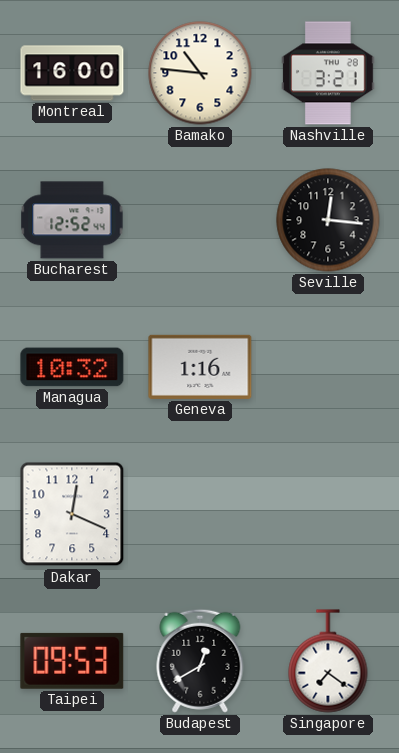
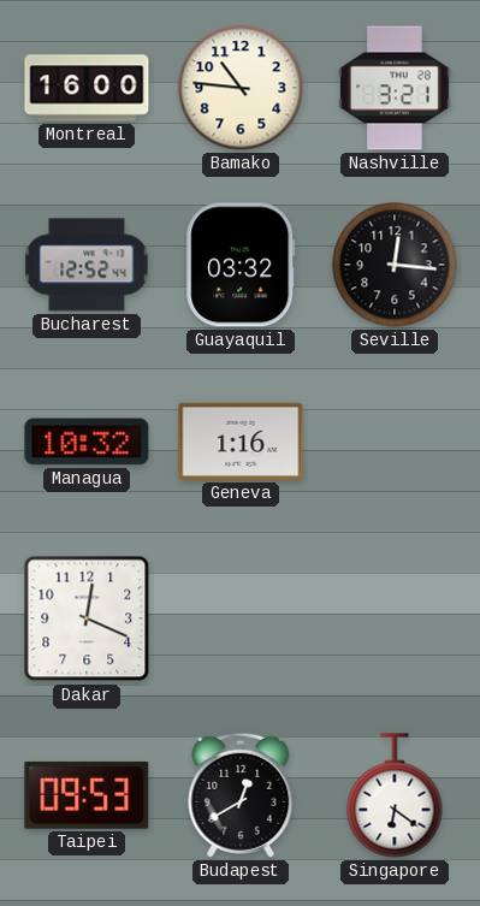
Guayaquil: none -> 03:32 (241, 265)
Singapore: 7:21 -> 6:21 (395, 795)
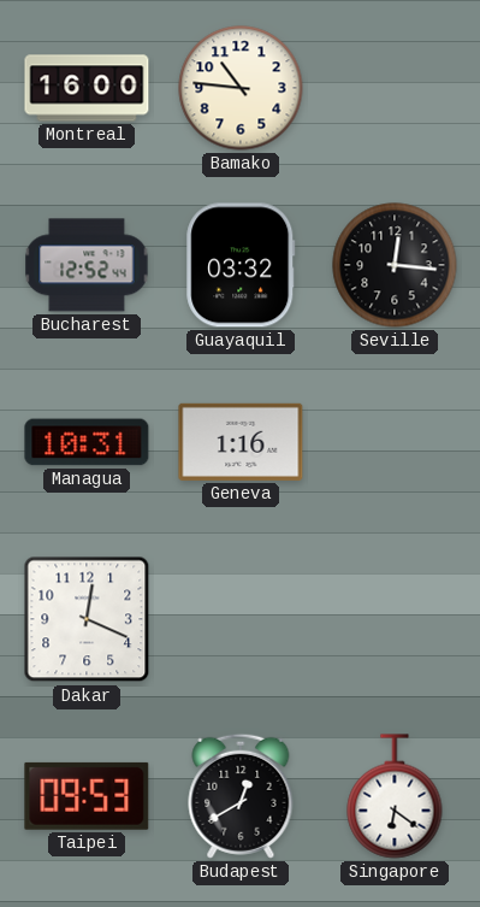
Nashville: 3:21 -> none (395, 88)
Managua: 10:32 -> 10:31 (87, 442)
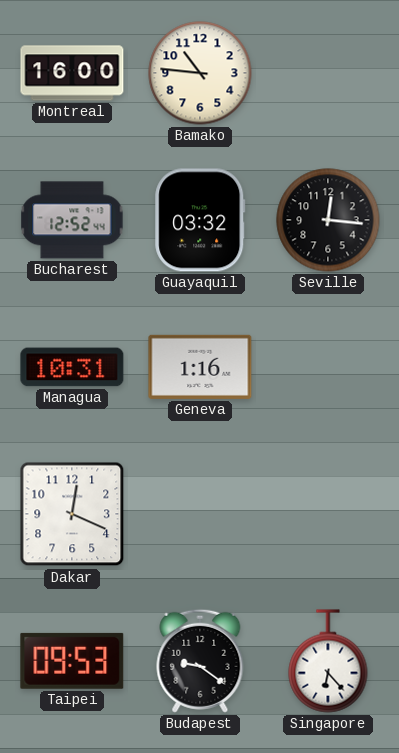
Budapest: 12:40 -> 9:21 (200, 661)
Singapore: 6:21 -> 6:23 (328, 661)
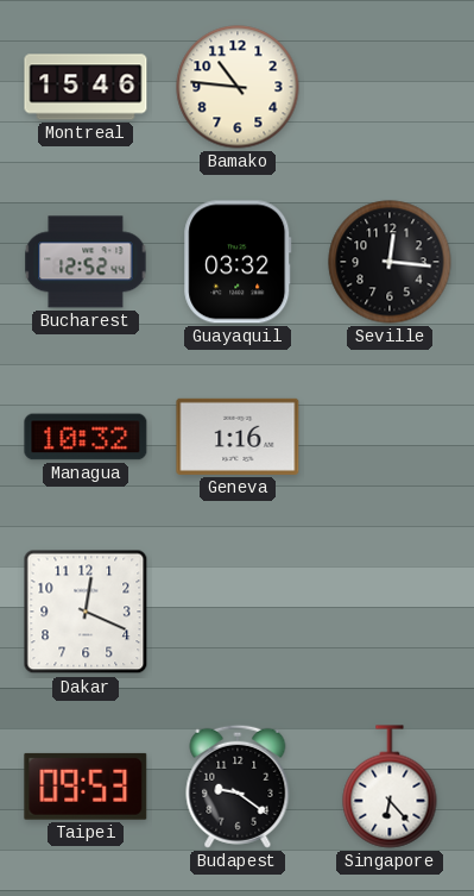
Montreal: 16:00 -> 15:46 (86, 87)
Managua: 10:31 -> 10:32 (86, 437)
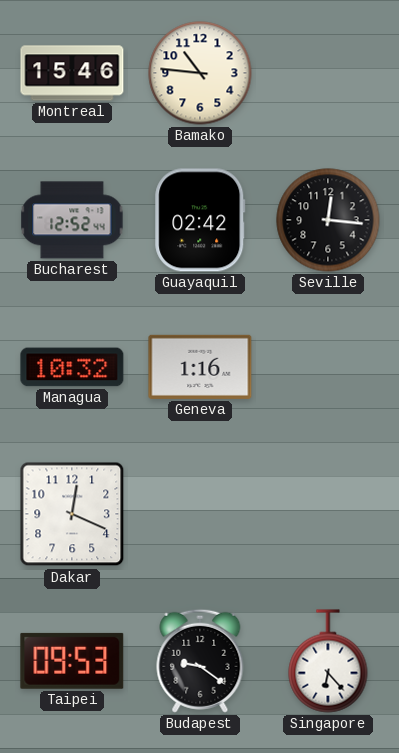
Guayaquil: 03:32 -> 02:42 (200, 220)
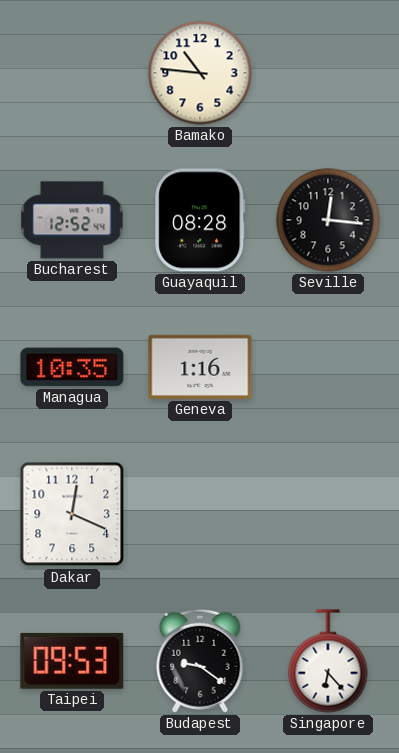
Montreal: 15:46 -> none (72, 73)
Guayaquil: 02:42 -> 08:28 (200, 220)
Managua: 10:32 -> 10:35 (72, 367)
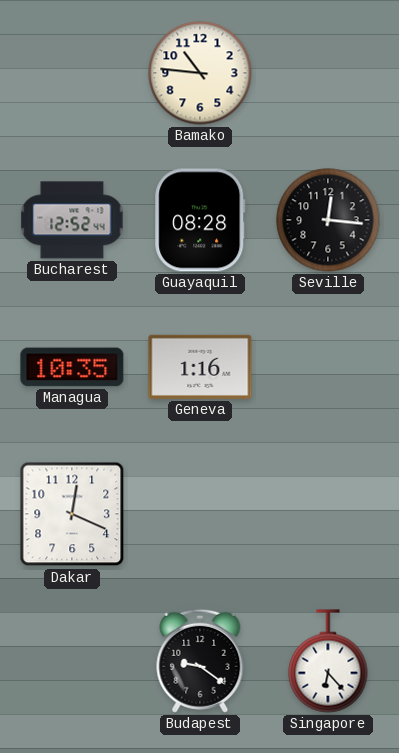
Taipei: 09:53 -> none (72, 661)
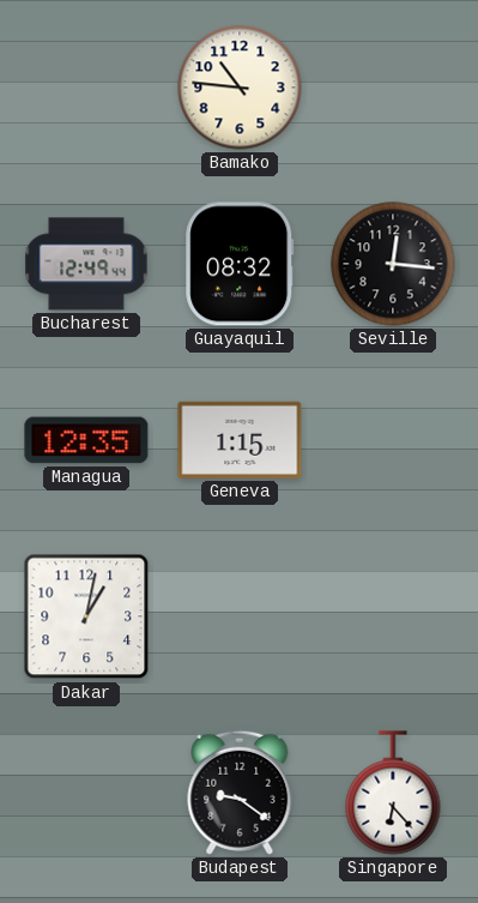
Bucharest: 12:52 -> 12:49 (86, 264)
Guayaquil: 08:28 -> 08:32 (240, 264)
Managua: 10:35 -> 12:35 (86, 440)
Geneva: 1:16 -> 1:15 (240, 440)
Dakar: 12:19 -> 1:02 (86, 616)
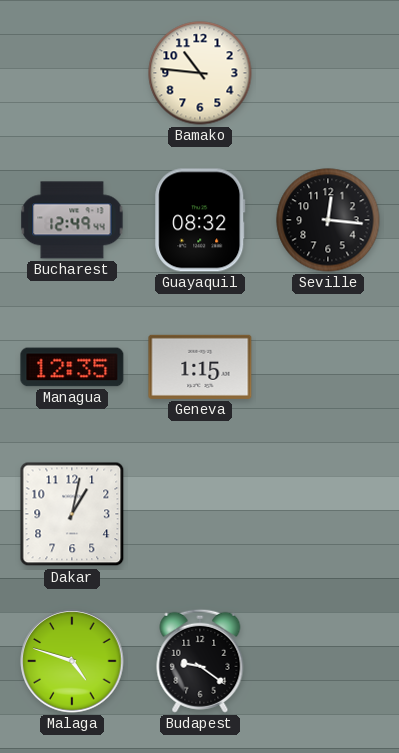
Malaga: none -> 4:48 (72, 661)
Singapore: 6:23 -> none (393, 793)
